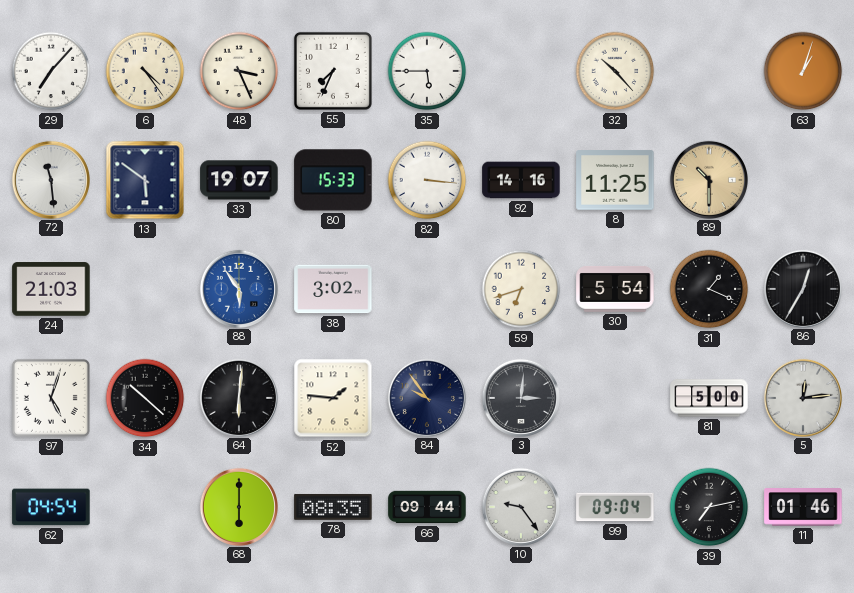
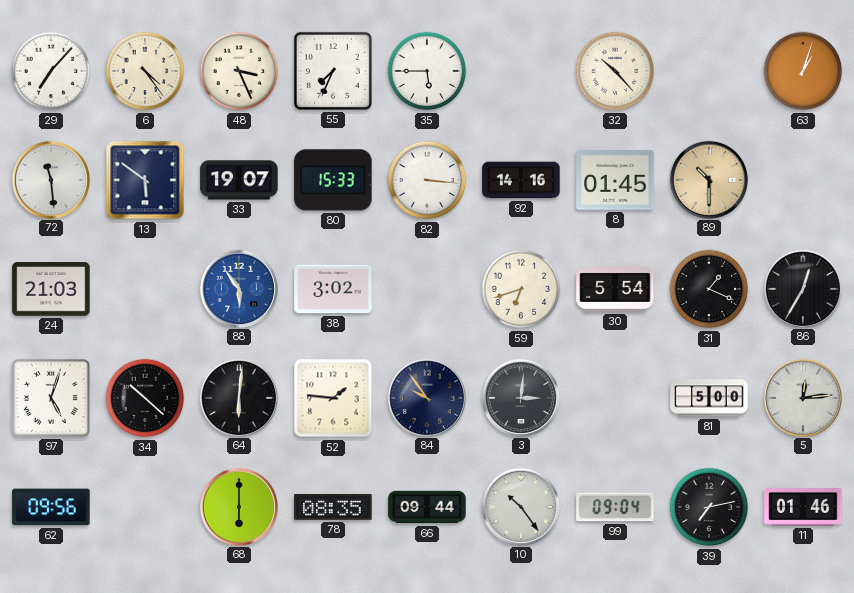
8: 11:25 -> 01:45 (615, 180)
62: 04:54 -> 09:56 (51, 507)
10: 9:24 -> 10:24 (520, 506)
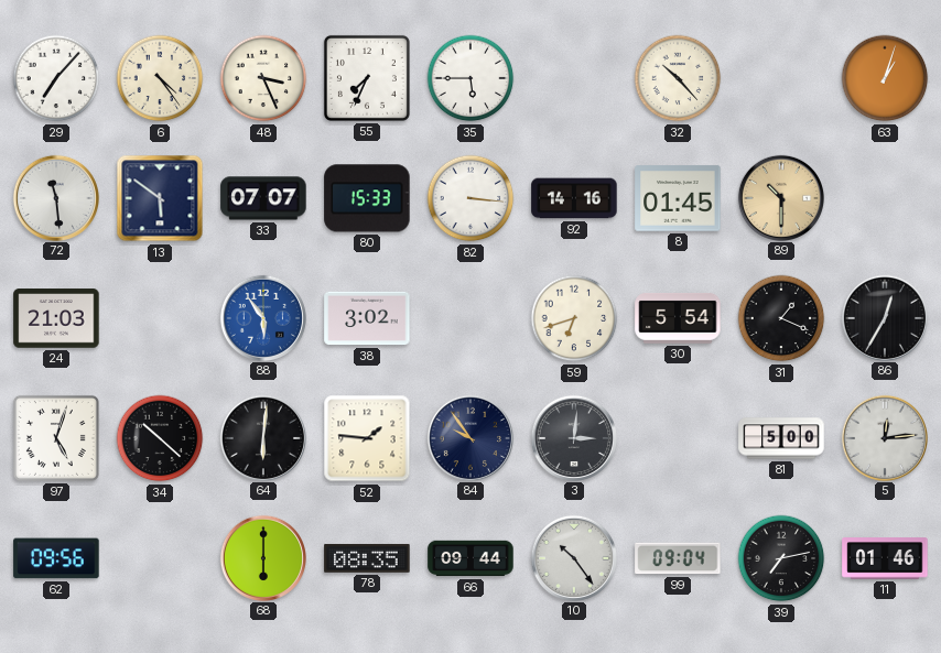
33: 19:07 -> 07:07 (263, 198)
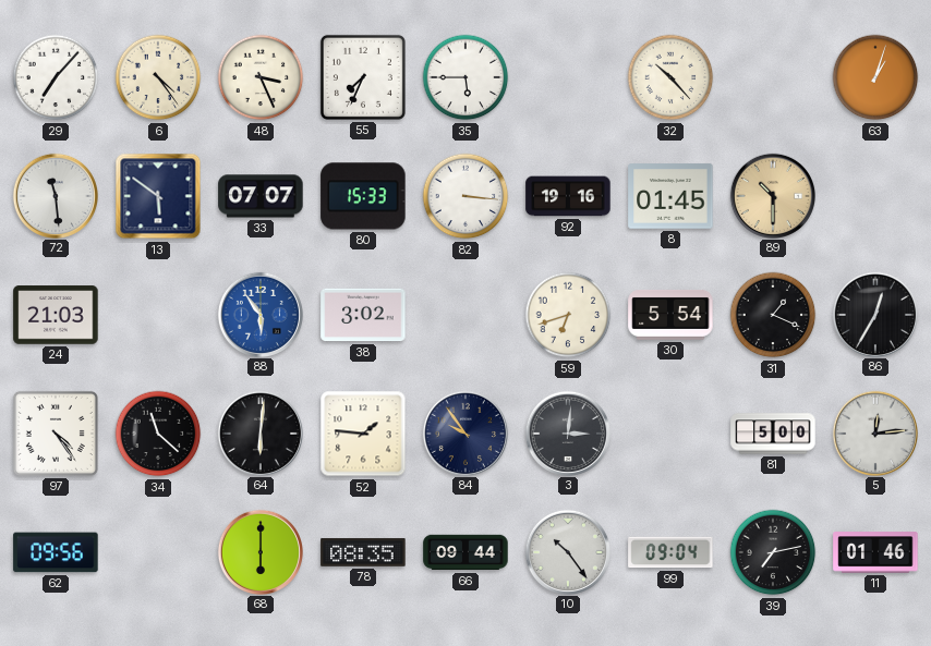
92: 14:16 -> 19:16 (568, 196)
97: 5:03 -> 4:24 (56, 434)
34: 10:22 -> 11:22 (158, 434)
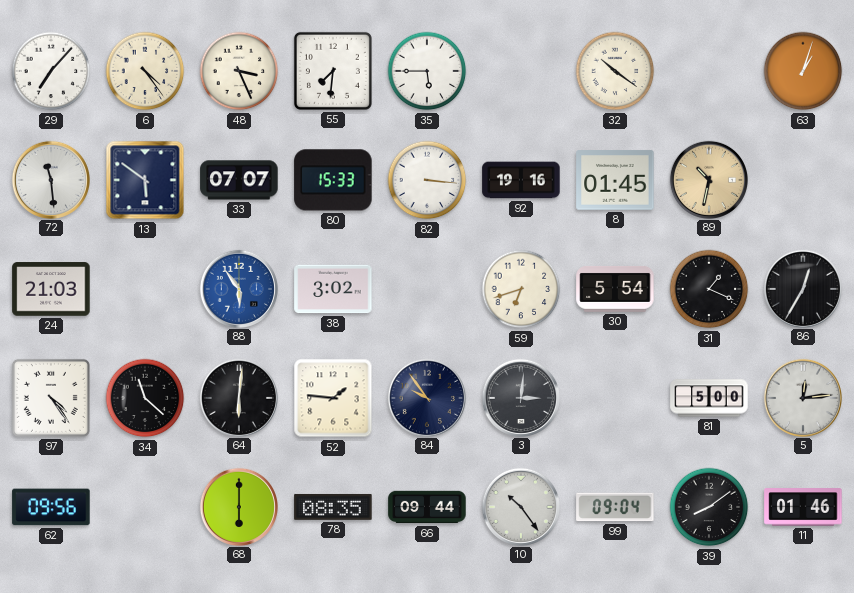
55: 7:34 -> 7:31 (333, 71)
32: 10:23 -> 10:21 (615, 71)
89: 10:30 -> 10:32 (708, 179)
39: 7:13 -> 8:09 (709, 507)
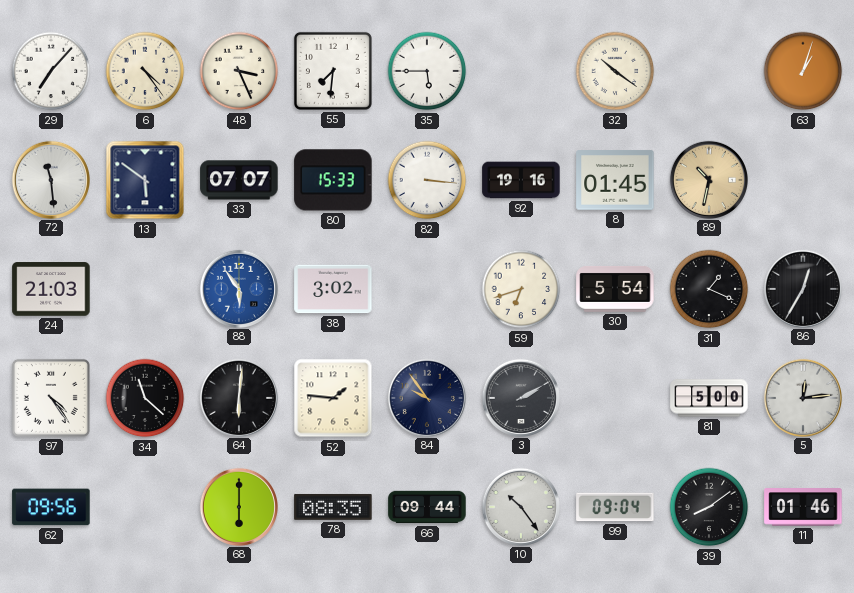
3: 3:01 -> 2:10 (520, 397)
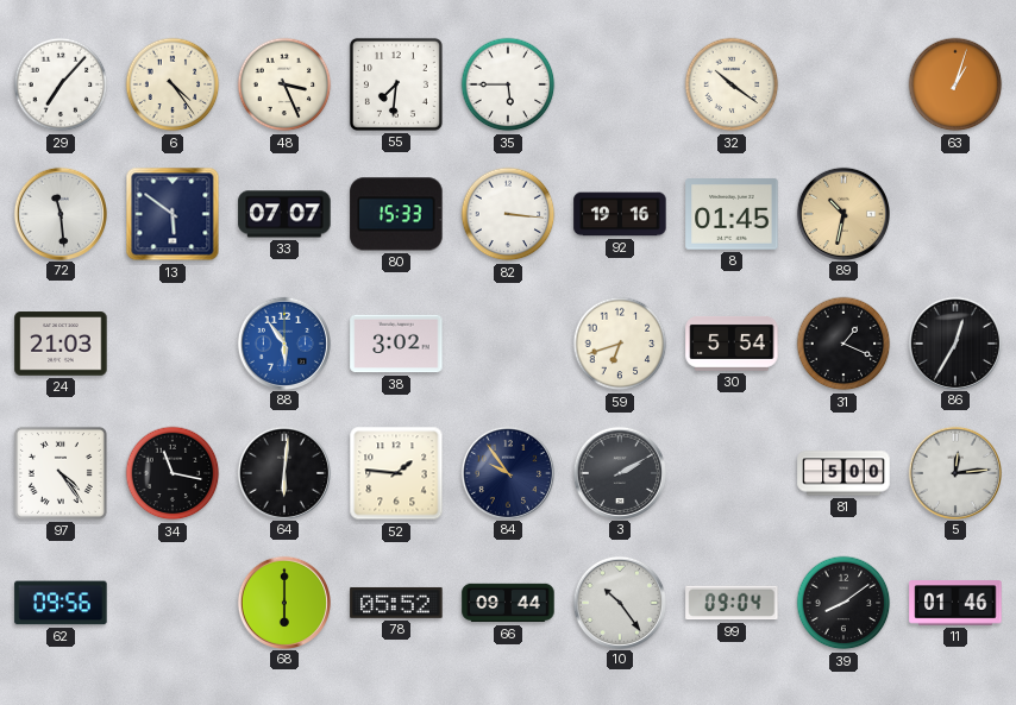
34: 11:22 -> 11:17 (173, 473)
78: 08:35 -> 05:52 (396, 603)
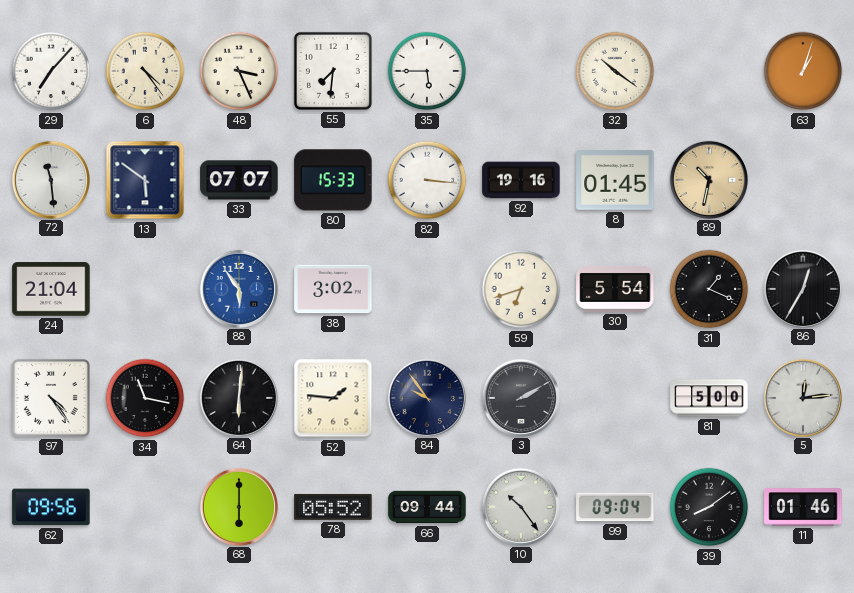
24: 21:03 -> 21:04 (51, 289)
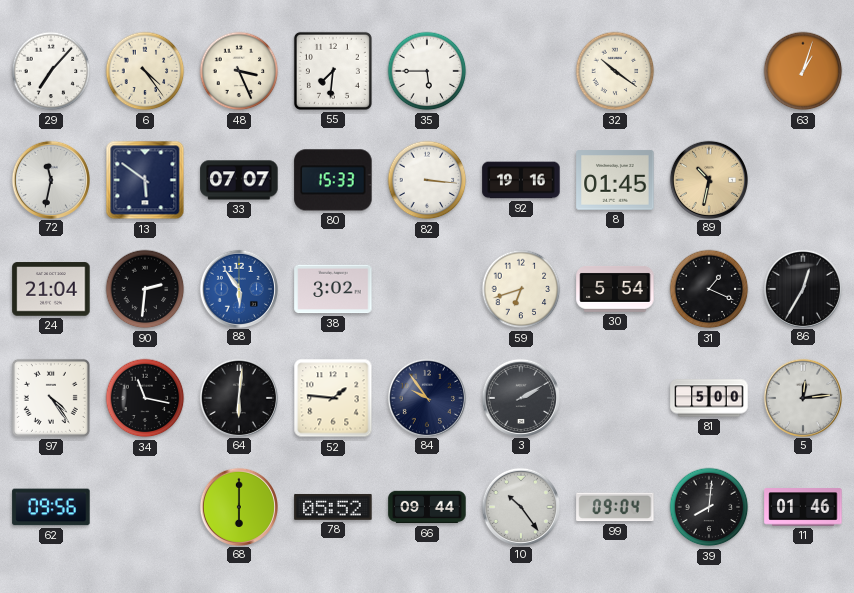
72: 11:29 -> 11:32 (50, 179)
90: none -> 2:31 (145, 289)
39: 8:09 -> 8:01 (709, 507)
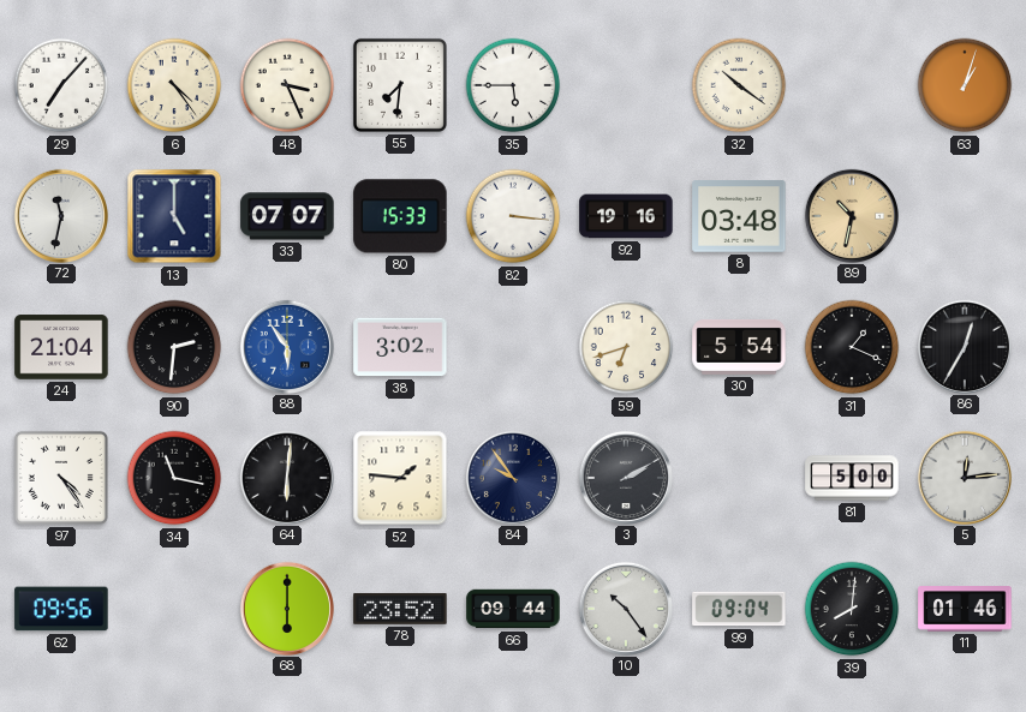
13: 5:51 -> 5:00 (174, 216)
8: 01:45 -> 03:48 (739, 216)
78: 05:52 -> 23:52 (400, 609)
